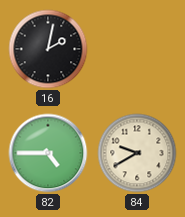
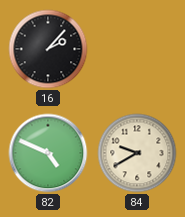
16: 2:02 -> 2:07 (48, 49)
82: 4:45 -> 4:49 (48, 153)
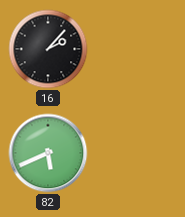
82: 4:49 -> 5:41 (48, 153)
84: 9:40 -> none (137, 153)
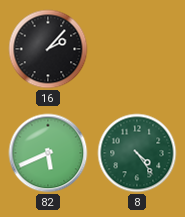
8: none -> 4:24 (137, 153)
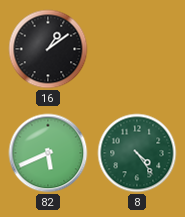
16: 2:07 -> 1:09 (48, 49)
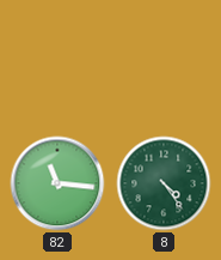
16: 1:09 -> none (48, 49)
82: 5:41 -> 11:16 (57, 183)
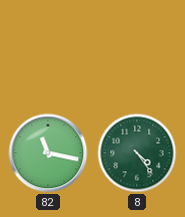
82: 11:16 -> 11:17 (48, 153)
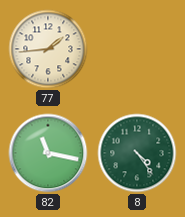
77: none -> 1:44 (48, 49)
